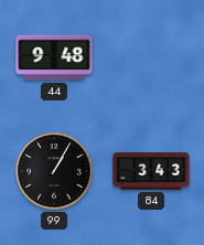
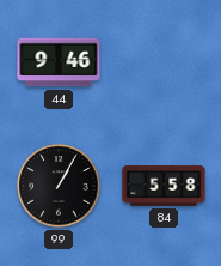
44: 9:48 -> 9:46 (59, 62)
84: 3:43 -> 5:58 (164, 186)
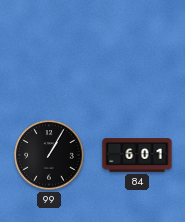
44: 9:46 -> none (59, 62)
84: 5:58 -> 6:01 (137, 155)
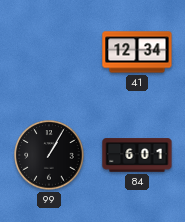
41: none -> 12:34 (137, 52)
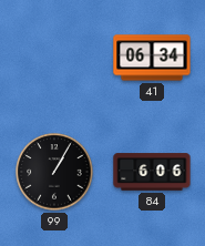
41: 12:34 -> 06:34 (152, 58)
84: 6:01 -> 6:06 (152, 172)
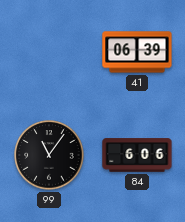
41: 06:34 -> 06:39 (137, 52)
99: 1:05 -> 11:06 (49, 155)
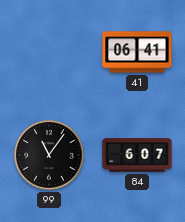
41: 06:39 -> 06:41 (137, 52)
84: 6:06 -> 6:07 (137, 155)
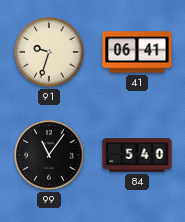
91: none -> 9:33 (49, 52)
84: 6:07 -> 5:40 (137, 155)
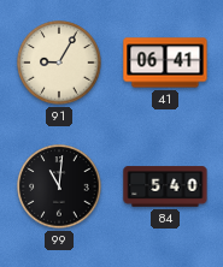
91: 9:33 -> 9:05 (59, 63)
99: 11:06 -> 11:01 (59, 186)
